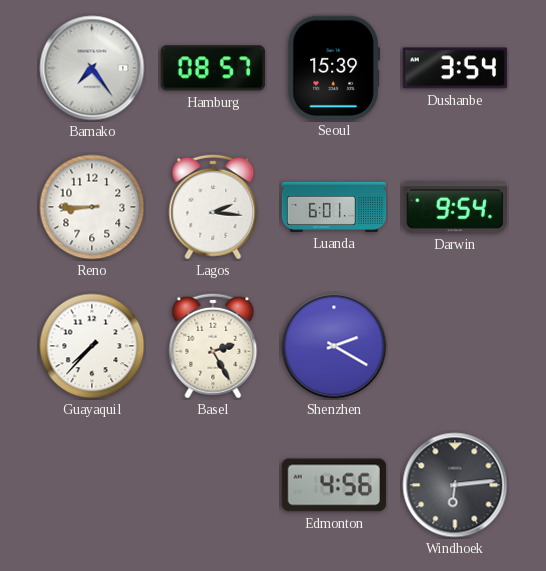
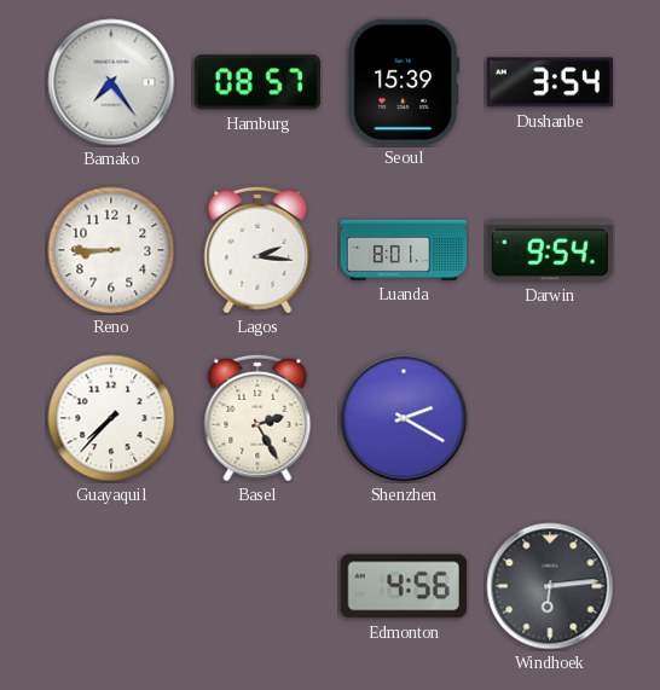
Luanda: 6:01 -> 8:01 (404, 250)
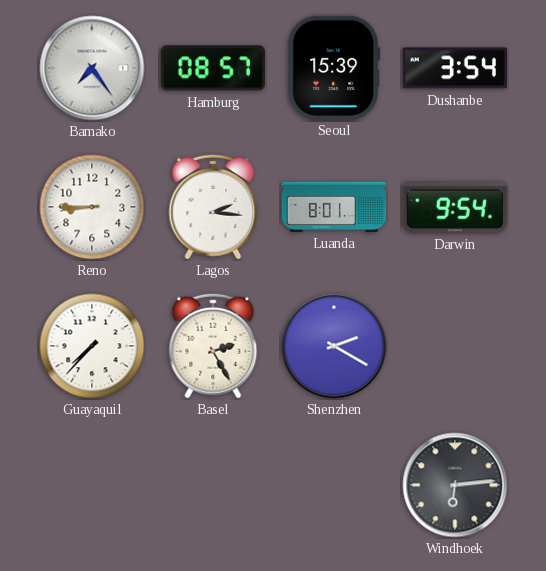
Edmonton: 4:56 -> none (404, 586)
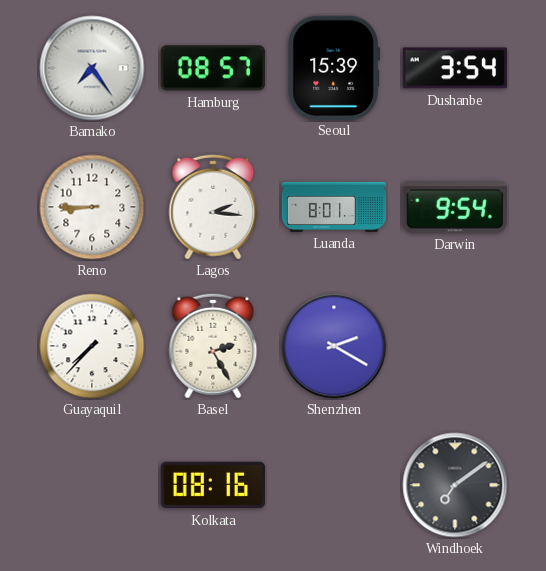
Kolkata: none -> 08:16 (212, 485)
Windhoek: 6:14 -> 7:09 (455, 485)
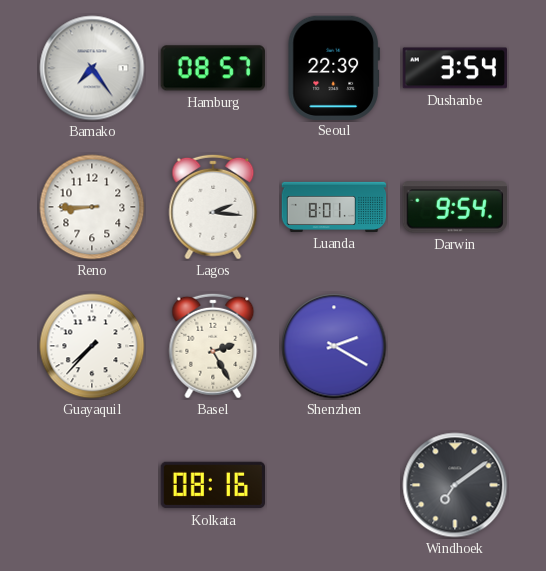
Seoul: 15:39 -> 22:39 (334, 67)
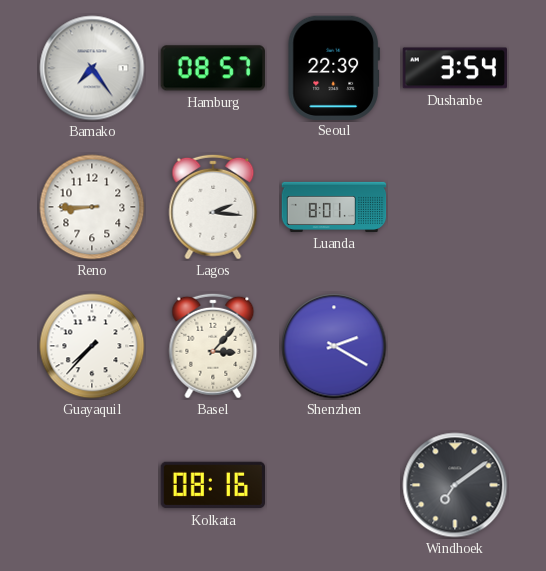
Darwin: 9:54 -> none (455, 207)
Basel: 2:25 -> 3:07 (213, 346)
